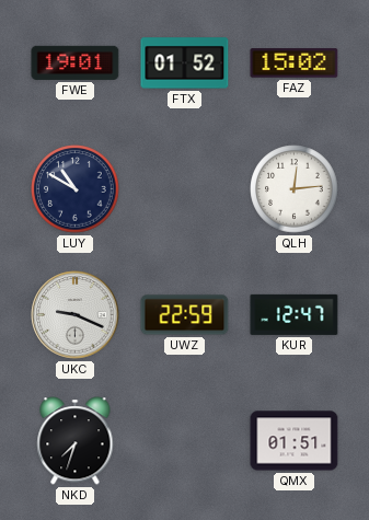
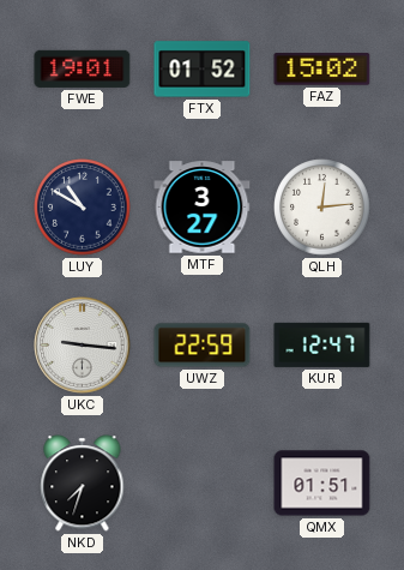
MTF: none -> 3:27 (203, 208)
UKC: 9:19 -> 9:16 (83, 346)
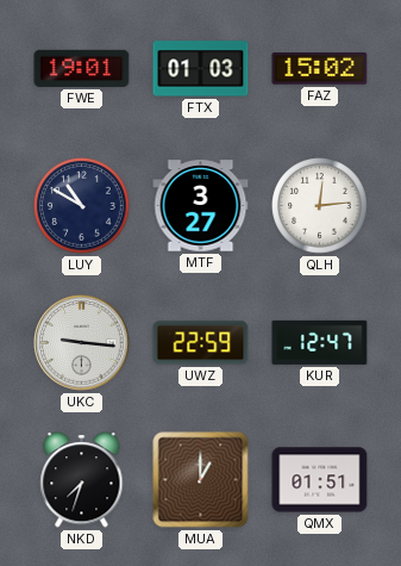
FTX: 01:52 -> 01:03 (201, 69)
MUA: none -> 1:00 (201, 480)
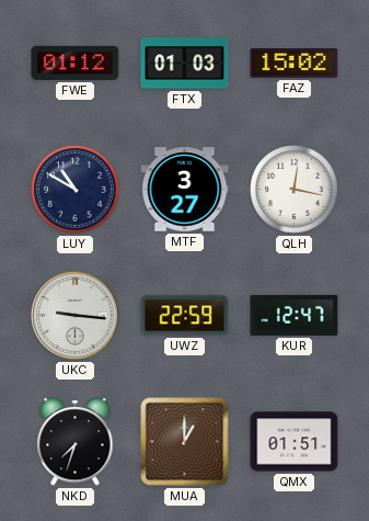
FWE: 19:01 -> 01:12 (76, 63)
QLH: 12:14 -> 12:17 (295, 190)
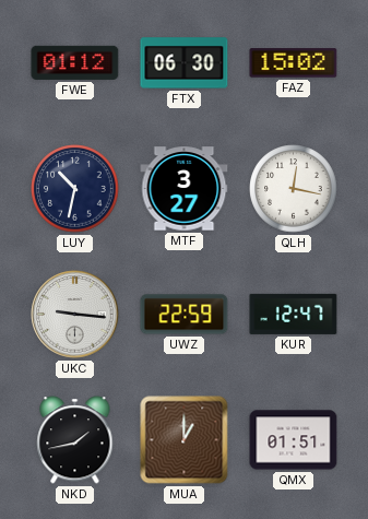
FTX: 01:03 -> 06:30 (185, 63)
LUY: 10:50 -> 10:32 (75, 189)
NKD: 7:33 -> 1:43 (75, 440)
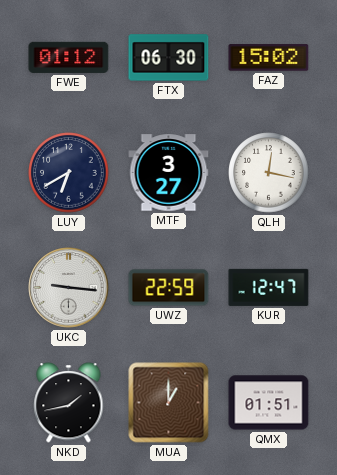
LUY: 10:32 -> 6:40 (69, 173)
